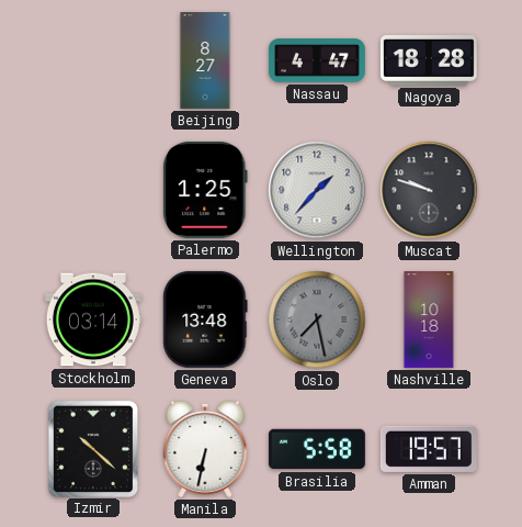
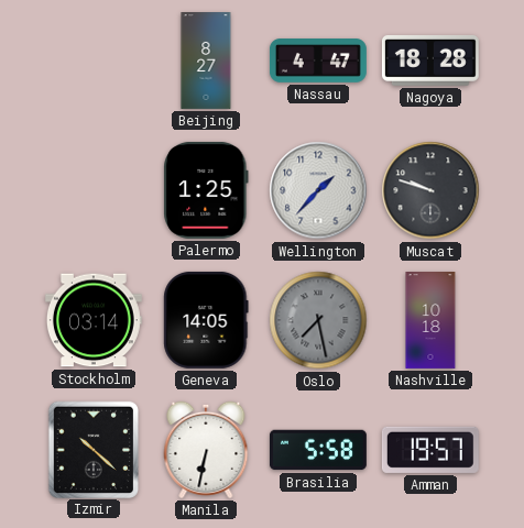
Geneva: 13:48 -> 14:05 (206, 320)
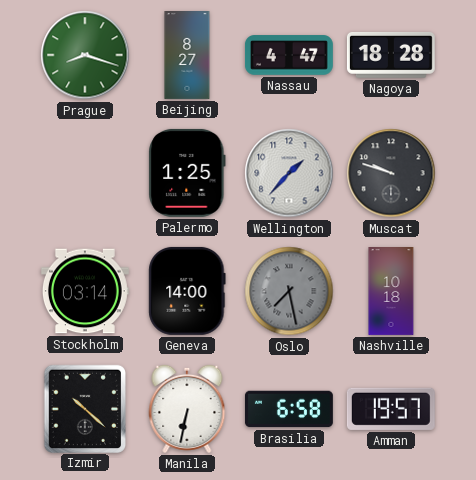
Prague: none -> 8:18 (85, 55)
Geneva: 14:05 -> 14:00 (187, 291)
Brasilia: 5:58 -> 6:58 (289, 409)
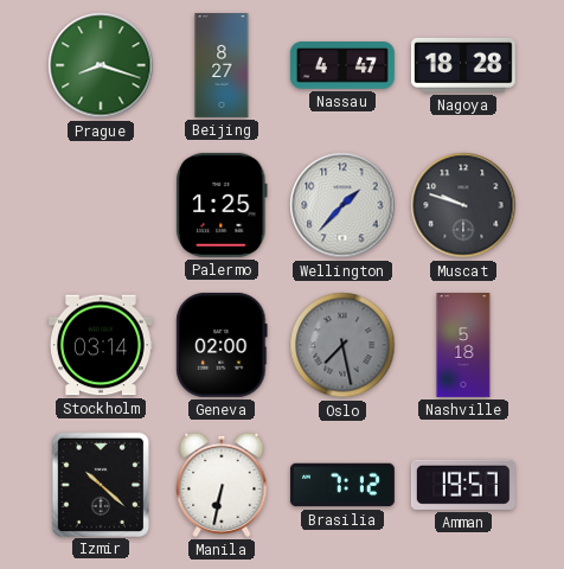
Geneva: 14:00 -> 02:00 (222, 345)
Nashville: 10:18 -> 5:18 (463, 346)
Brasilia: 6:58 -> 7:12 (342, 485)
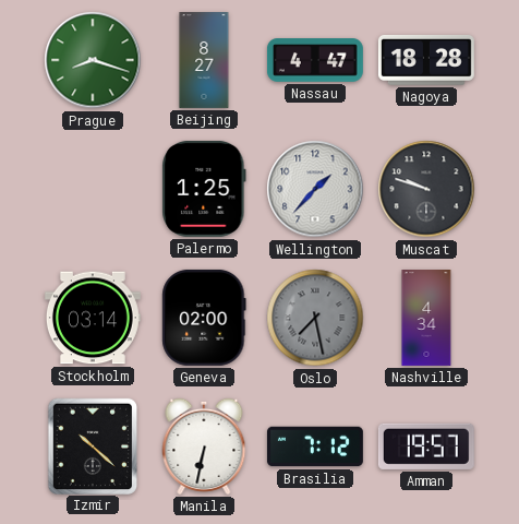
Nashville: 5:18 -> 4:34 (426, 319)
